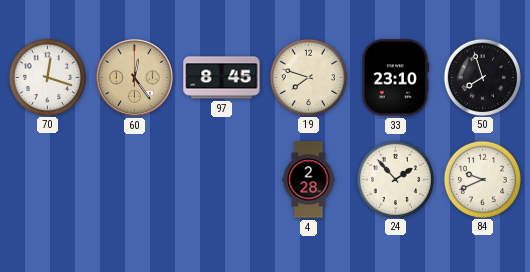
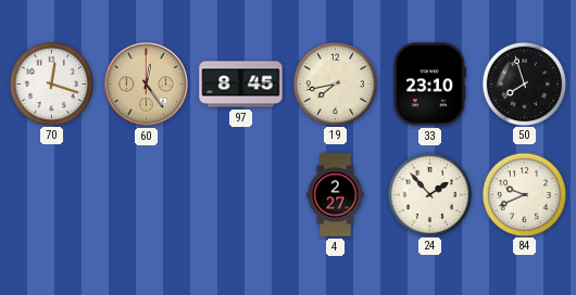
19: 7:48 -> 7:43 (335, 84)
4: 2:28 -> 2:27 (336, 195)
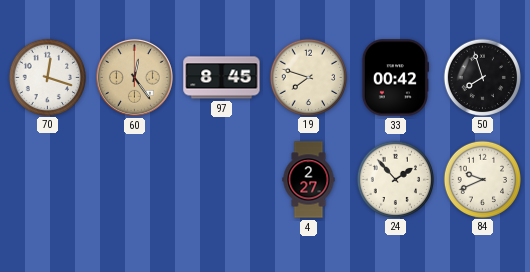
19: 7:43 -> 7:48 (308, 77)
33: 23:10 -> 00:42 (394, 78)
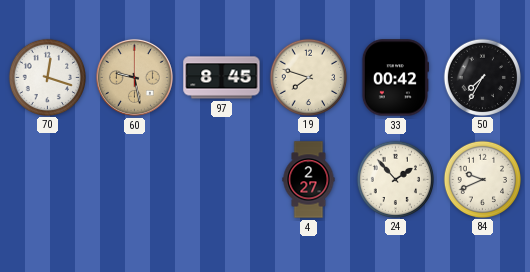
60: 12:24 -> 9:28 (134, 77)
50: 7:57 -> 7:35 (482, 77)
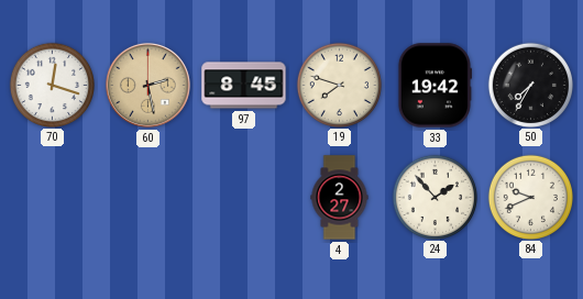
60: 9:28 -> 2:28 (147, 85)
33: 00:42 -> 19:42 (433, 86)
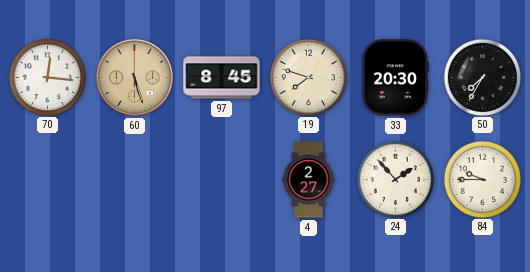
70: 12:18 -> 12:16 (47, 77)
60: 2:28 -> 5:27 (134, 77)
33: 19:42 -> 20:30 (394, 78)
84: 9:41 -> 9:45 (482, 179)
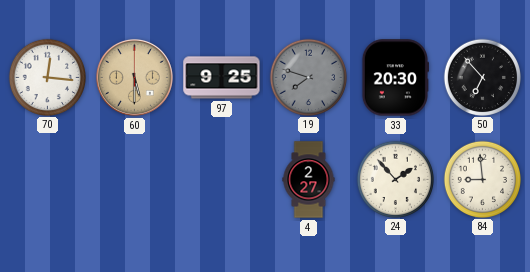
60: 5:27 -> 5:30 (134, 77)
97: 8:45 -> 9:25 (222, 78)
19 dial: cream -> grey (308, 77)
50: 7:35 -> 6:53 (482, 77)
84: 9:45 -> 8:59 (482, 179)
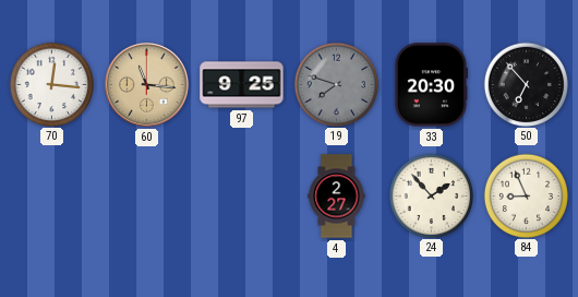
60: 5:30 -> 11:16 (146, 84)
84: 8:59 -> 8:56 (526, 195)
